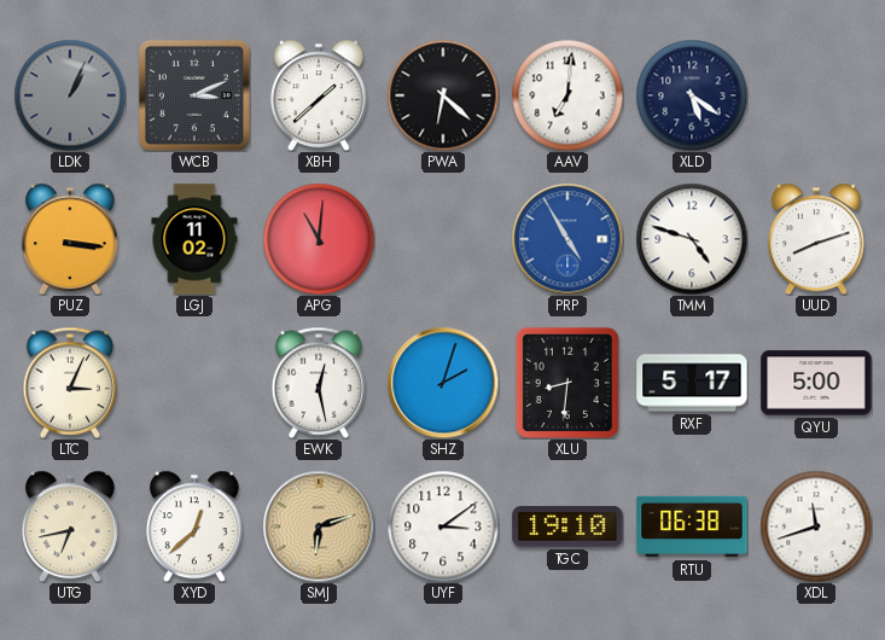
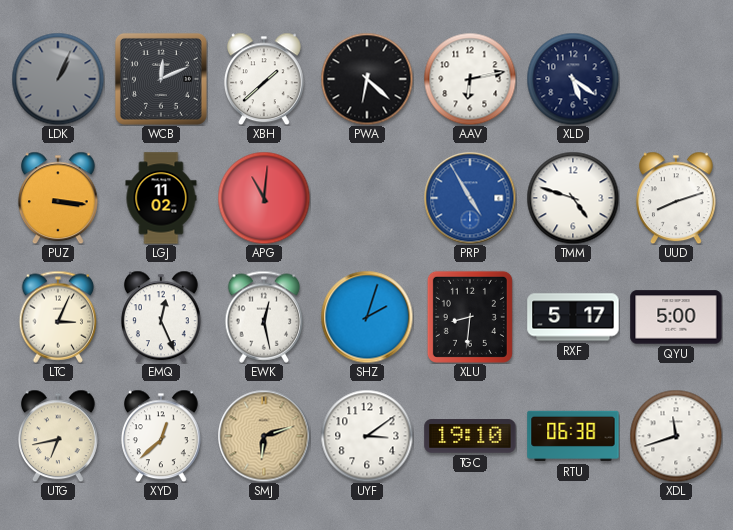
WCB: 3:11 -> 12:11 (161, 79)
AAV: 7:01 -> 6:13 (470, 79)
EMQ: none -> 12:26 (161, 317)
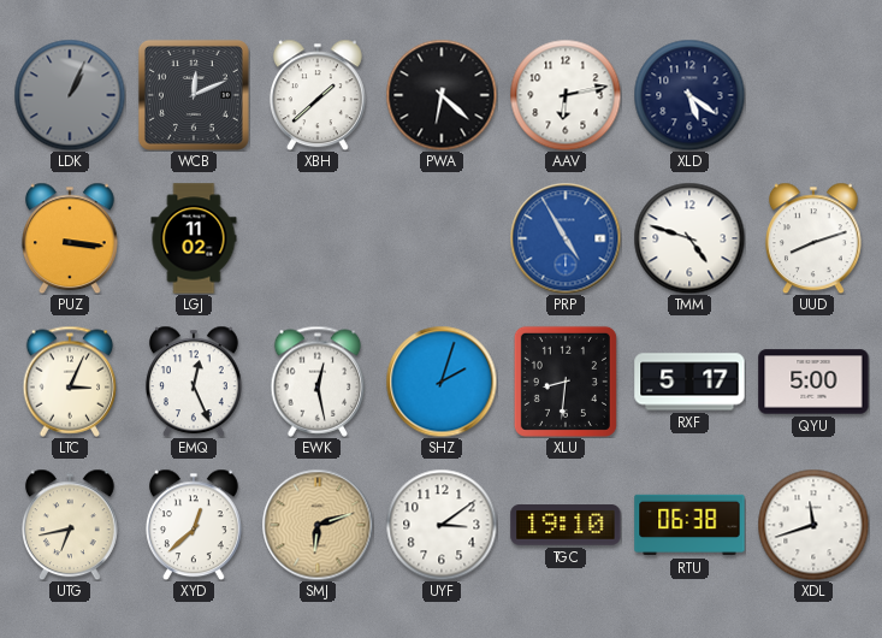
APG: 11:01 -> none (264, 198)
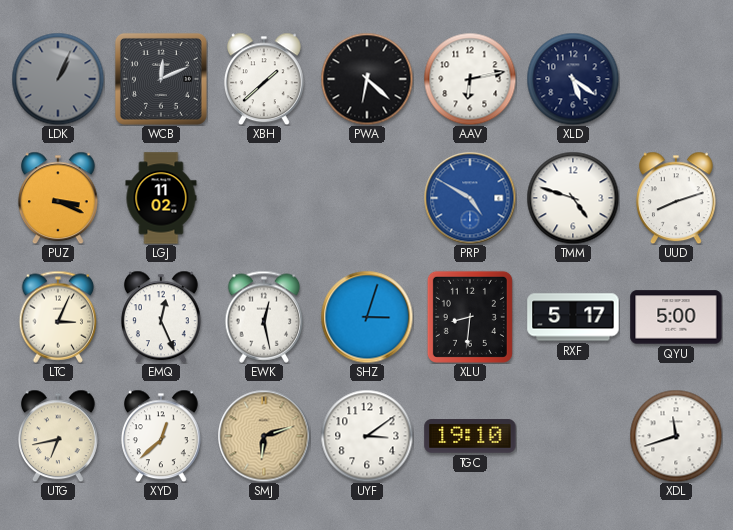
PUZ: 3:16 -> 3:19 (58, 198)
PRP: 4:55 -> 4:50 (470, 198)
SHZ: 2:03 -> 3:03 (367, 317)
RTU: 06:38 -> none (689, 525)
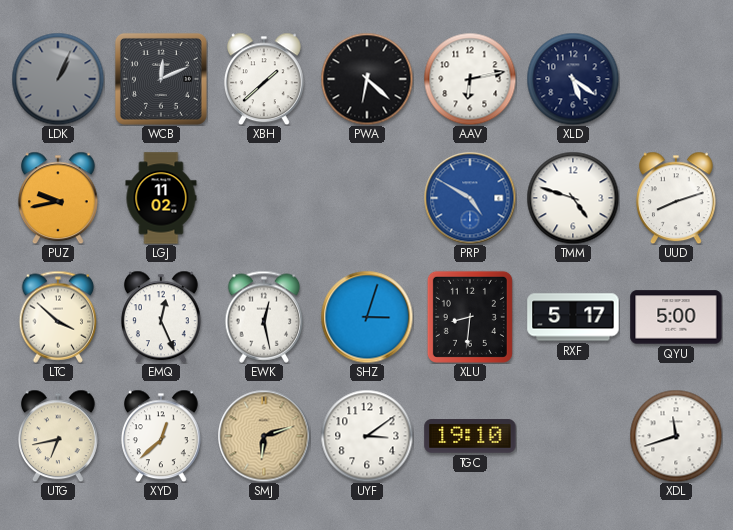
PUZ: 3:19 -> 9:43 (58, 198)
LTC: 3:04 -> 3:52 (58, 317)
